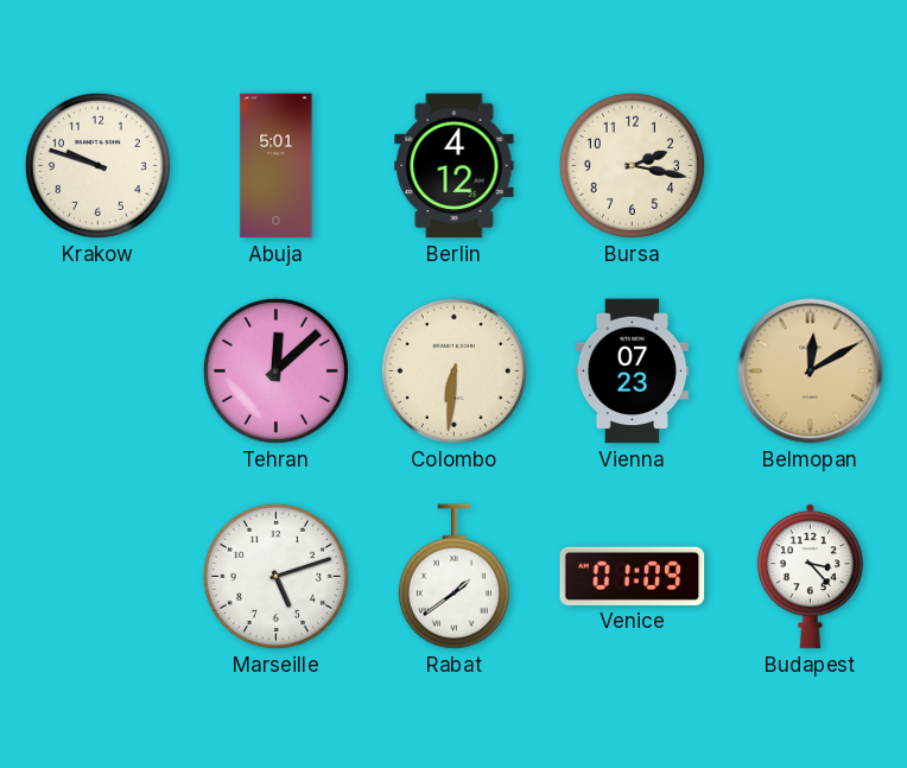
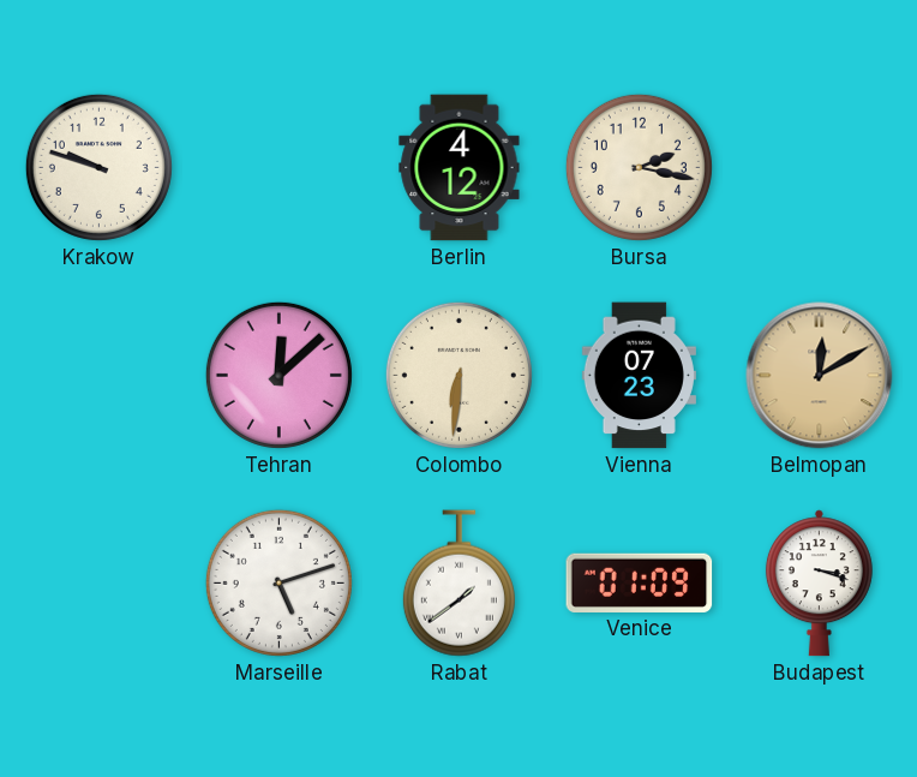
Abuja: 5:01 -> none (277, 166)
Budapest: 3:23 -> 3:18 (819, 584)
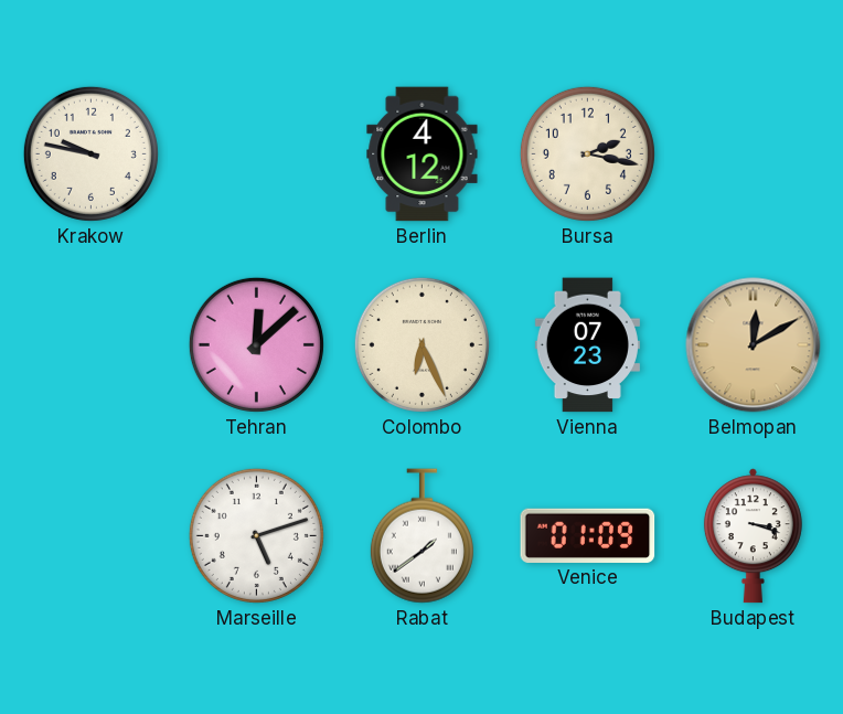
Krakow: 9:48 -> 9:47 (90, 153)
Colombo: 6:31 -> 6:26 (421, 344)
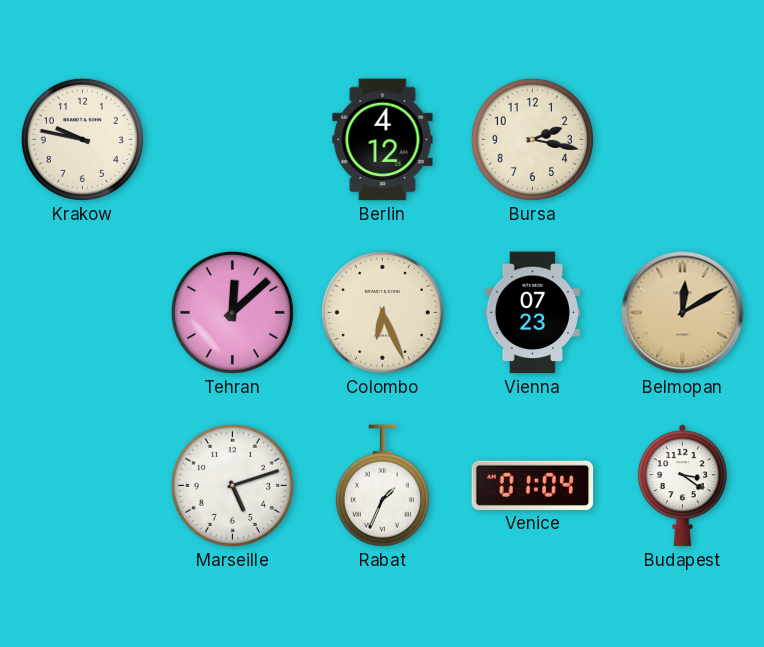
Rabat: 1:39 -> 1:34 (382, 486)
Venice: 01:09 -> 01:04 (533, 485)
Budapest: 3:18 -> 3:21 (682, 486)
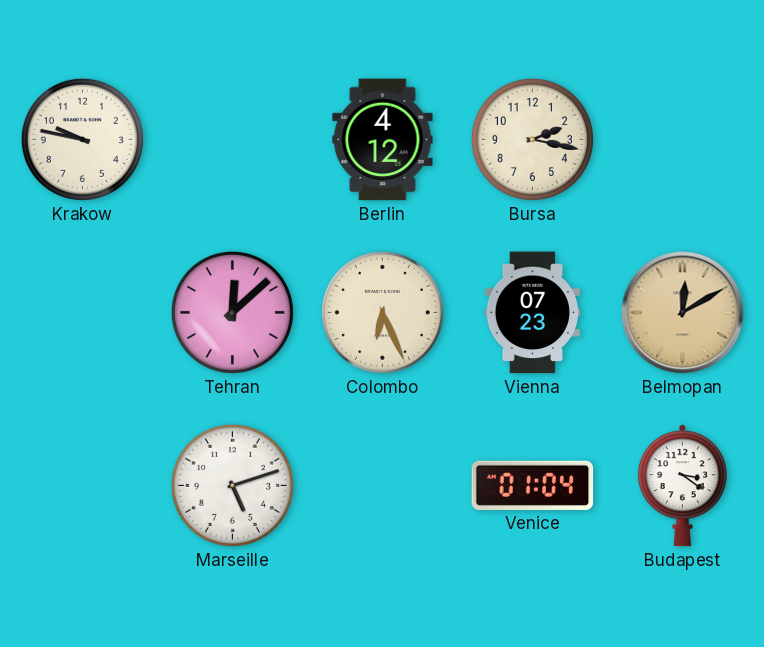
Rabat: 1:34 -> none (382, 486)
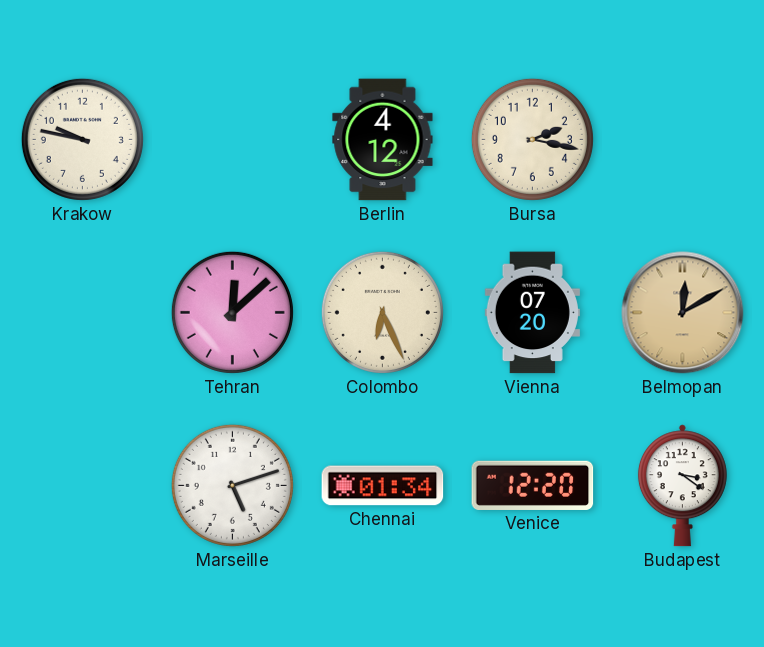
Vienna: 07:23 -> 07:20 (532, 313)
Chennai: none -> 01:34 (383, 486)
Venice: 01:04 -> 12:20 (533, 485)
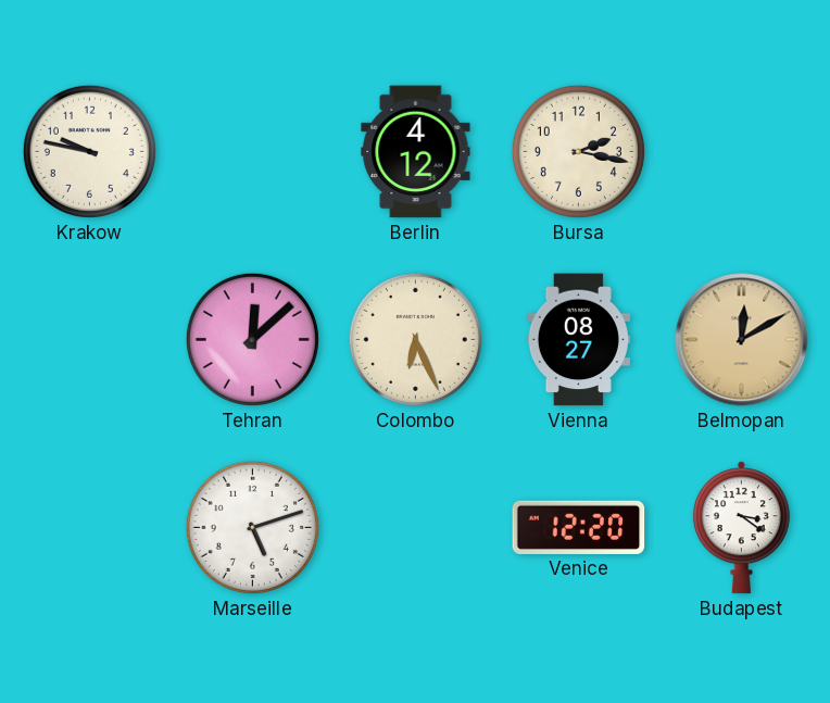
Vienna: 07:20 -> 08:27 (578, 340)
Chennai: 01:34 -> none (383, 486)
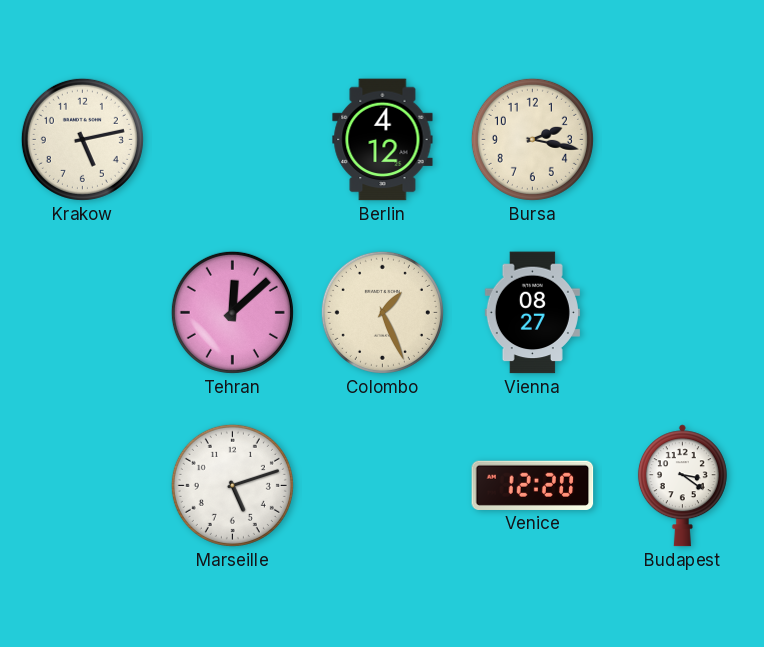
Krakow: 9:47 -> 5:13 (82, 139)
Colombo: 6:26 -> 1:26 (382, 312)
Belmopan: 12:10 -> none (742, 340)
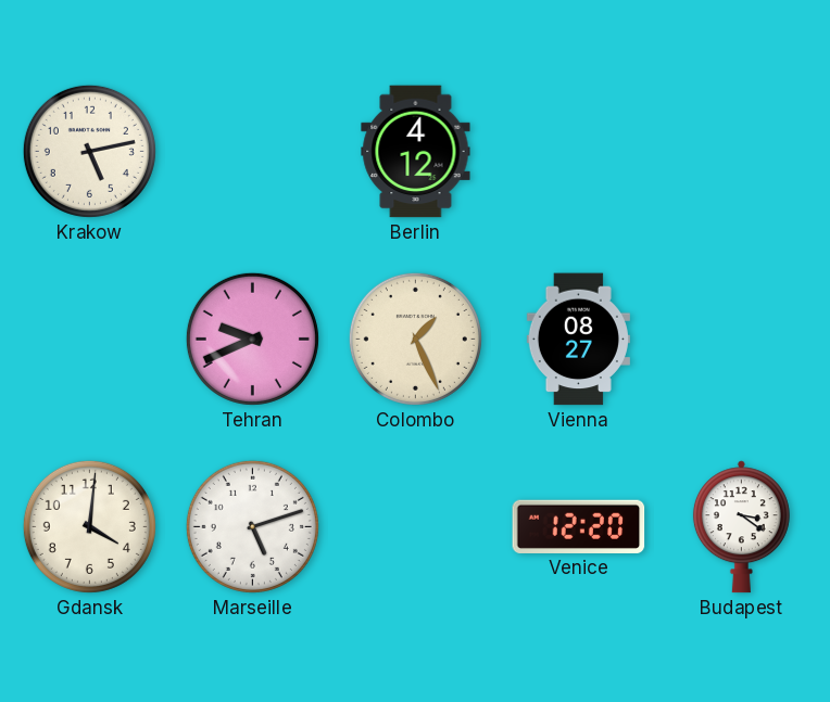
Bursa: 2:17 -> none (532, 139)
Tehran: 12:08 -> 9:41 (252, 339)
Gdansk: none -> 4:01 (89, 526)
